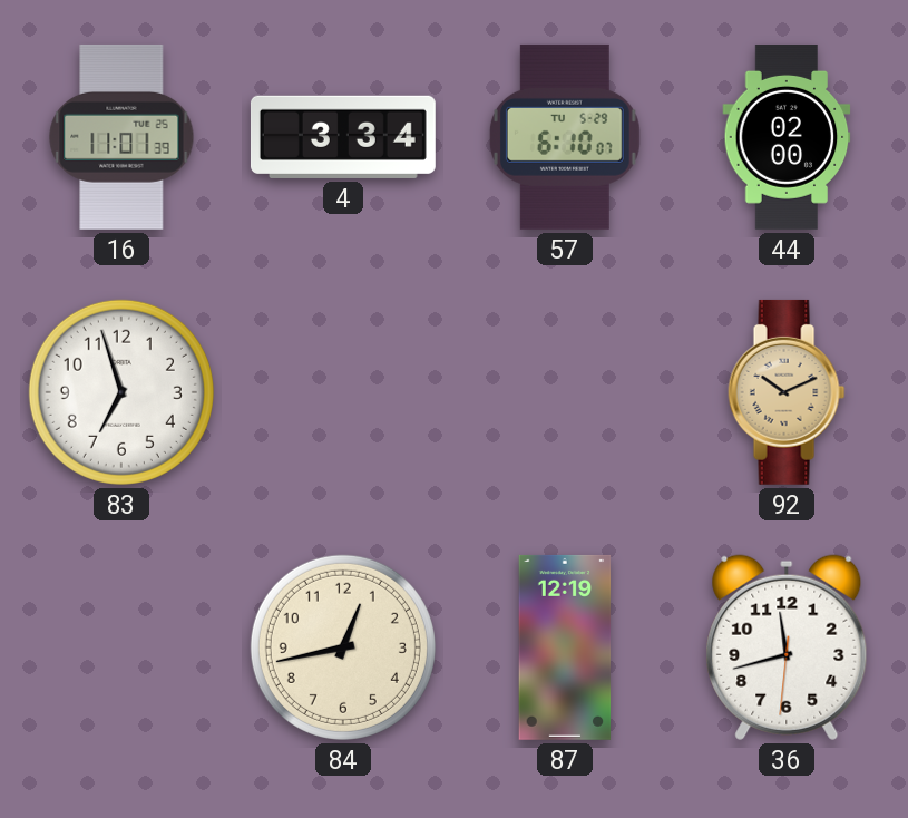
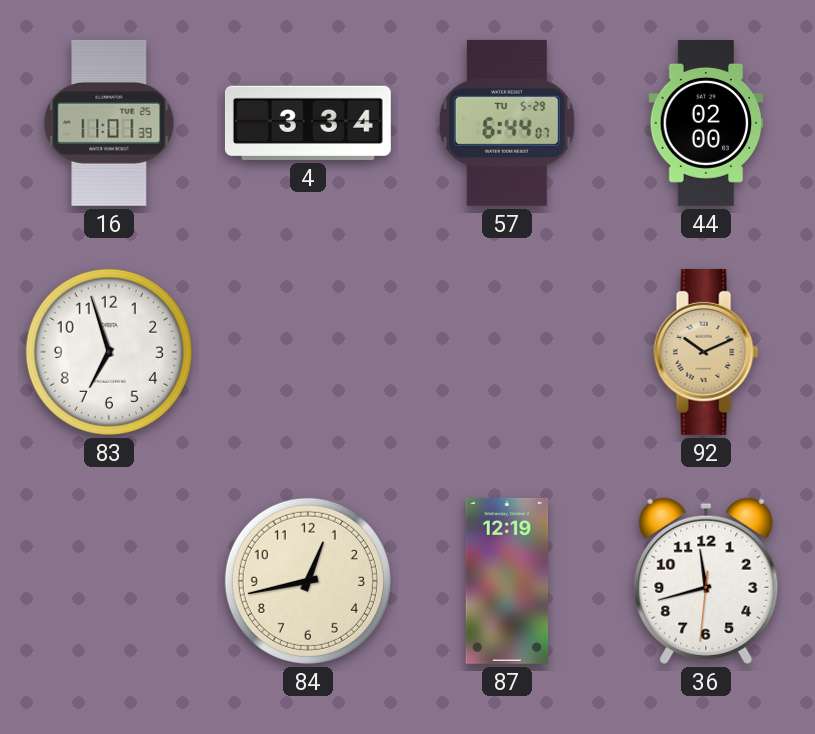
57: 6:10 -> 6:44 (507, 123)
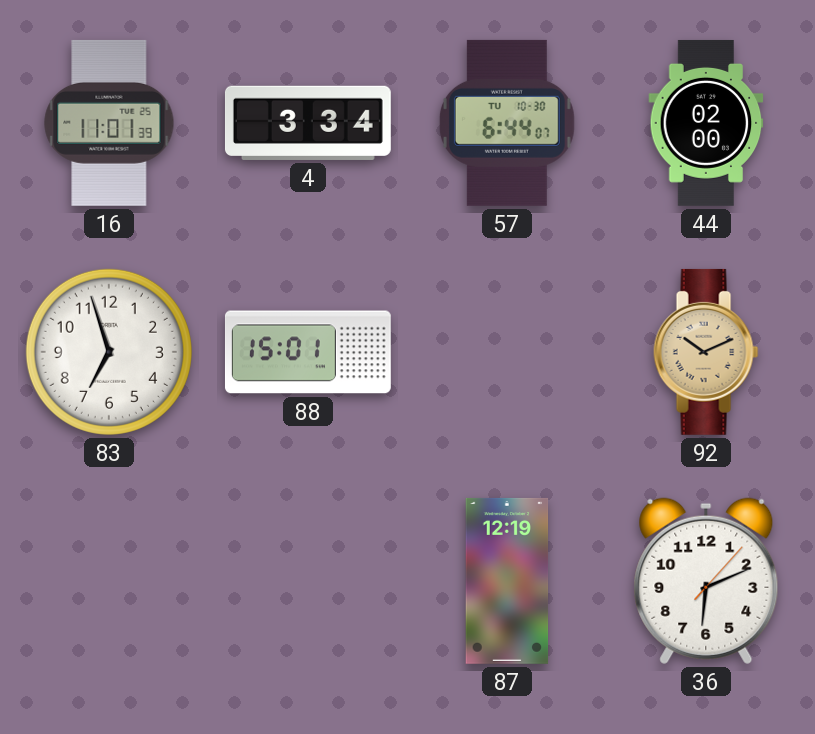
57 date: TU 5-29 -> TU 10-30 (507, 123)
88: none -> 15:01 (308, 352)
84: 12:43 -> none (308, 581)
36: 11:42 -> 6:11 (706, 581)
